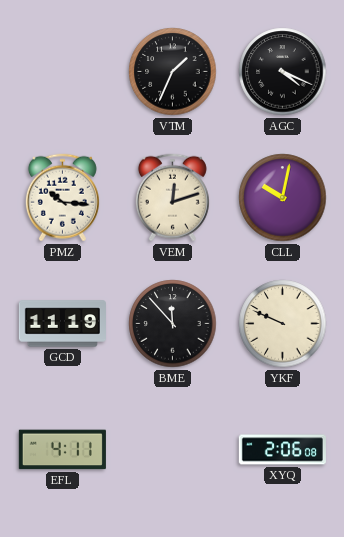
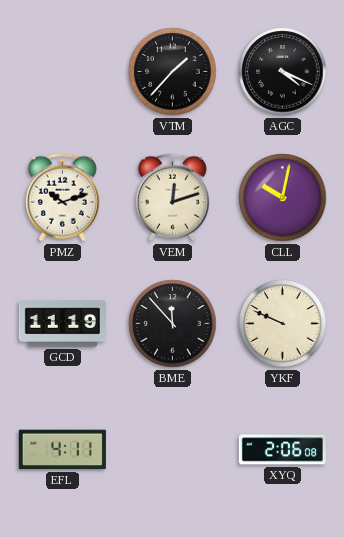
VTM: 1:34 -> 1:37 (173, 72)
PMZ: 10:16 -> 10:12 (62, 198)
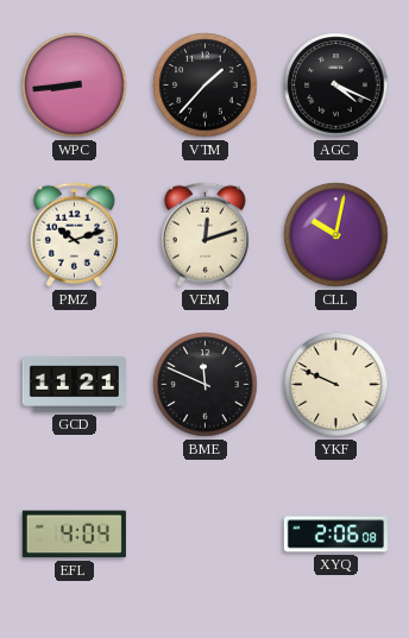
WPC: none -> 8:44 (75, 86)
GCD: 11:19 -> 11:21 (74, 385)
BME: 11:53 -> 11:49 (206, 385)
EFL: 4:11 -> 4:04 (74, 535)
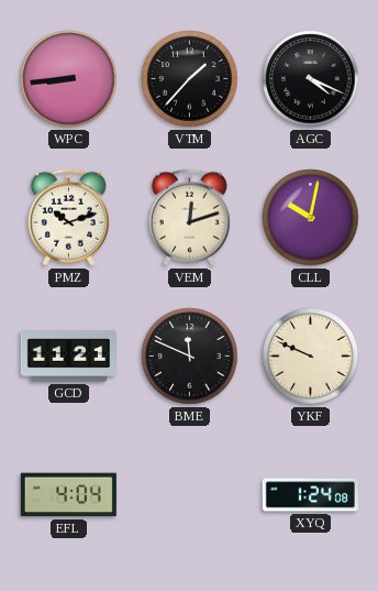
XYQ: 2:06 -> 1:24 (310, 495)
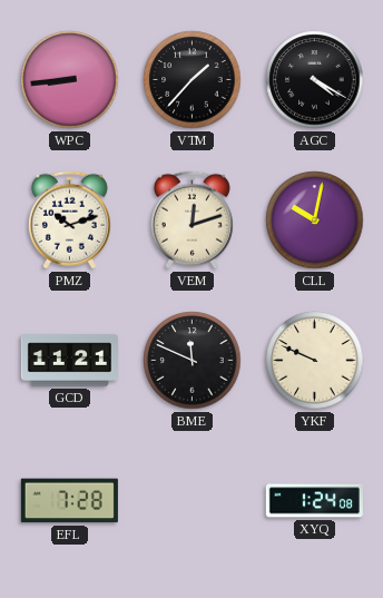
AGC: 4:19 -> 4:20 (315, 80)
EFL: 4:04 -> 7:28 (69, 501)
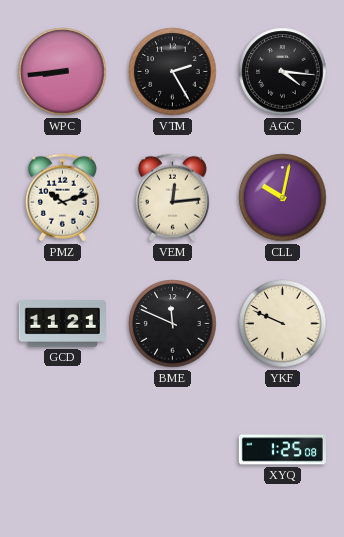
VTM: 1:37 -> 2:25 (173, 72)
AGC: 4:20 -> 4:16 (283, 72)
VEM: 12:12 -> 12:14 (172, 198)
EFL: 7:28 -> none (69, 501)
XYQ: 1:24 -> 1:25 (282, 450)
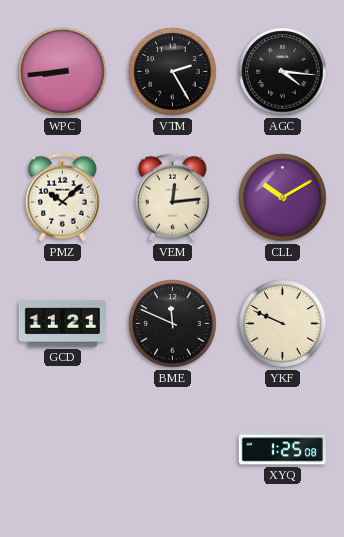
PMZ: 10:12 -> 10:08 (62, 198)
CLL: 10:02 -> 10:10 (283, 198)
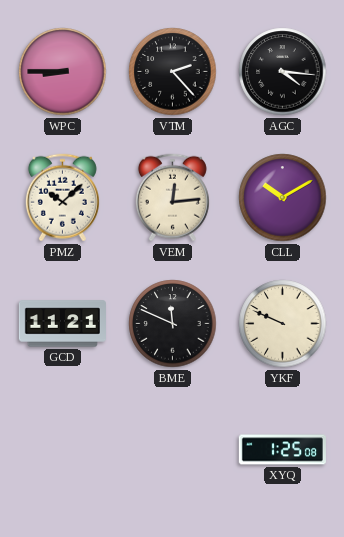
WPC: 8:44 -> 8:45 (63, 72)
VTM: 2:25 -> 2:23 (173, 72)
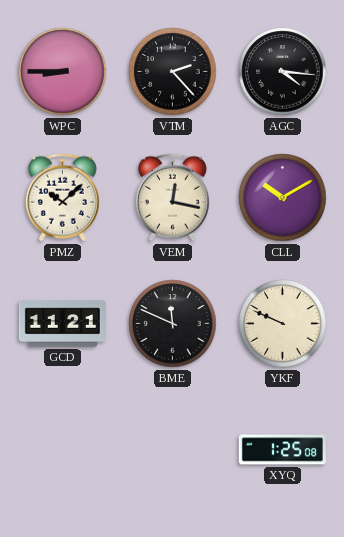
VEM: 12:14 -> 12:17 (172, 198)
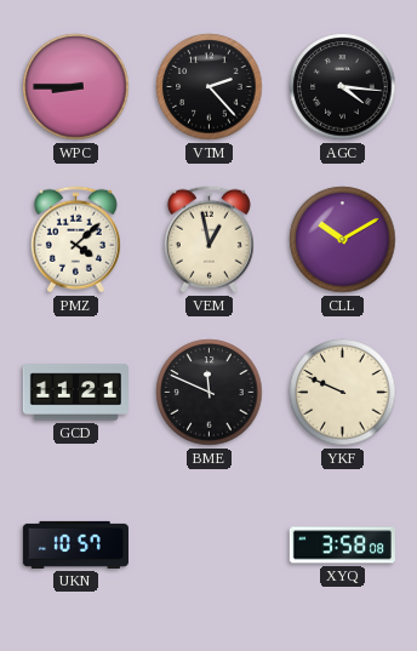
PMZ: 10:08 -> 4:08 (75, 240)
VEM: 12:17 -> 12:58 (208, 240)
UKN: none -> 10:57 (75, 544)
XYQ: 1:25 -> 3:58 (342, 546)
